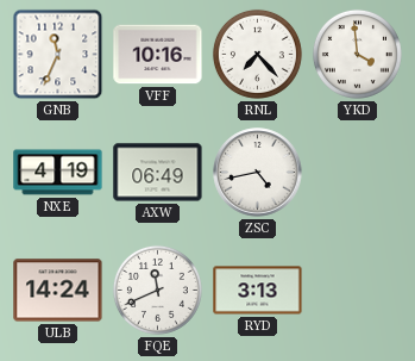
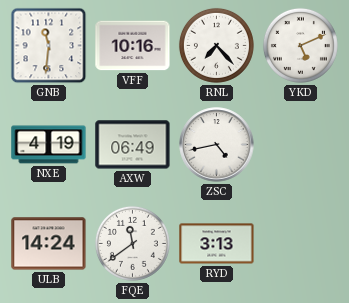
GNB: 11:34 -> 11:31 (49, 46)
YKD: 3:59 -> 5:11 (300, 45)
FQE: 11:41 -> 11:39 (132, 243)
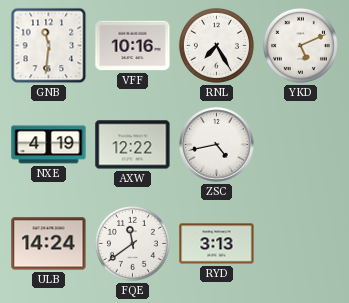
RNL: 7:23 -> 7:25 (216, 45)
AXW: 06:49 -> 12:22 (133, 145)
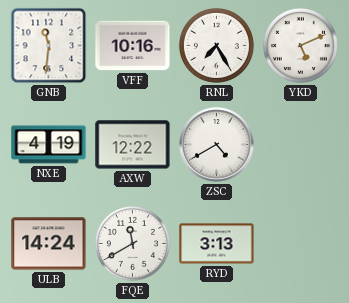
ZSC: 4:43 -> 4:40 (217, 145)
FQE: 11:39 -> 11:40 (132, 243)
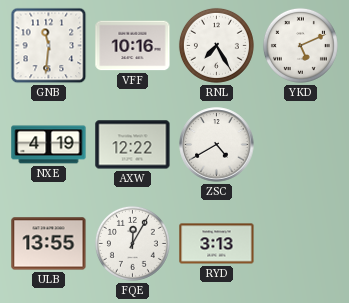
ULB: 14:24 -> 13:55 (49, 244)
FQE: 11:40 -> 12:05 (132, 243)
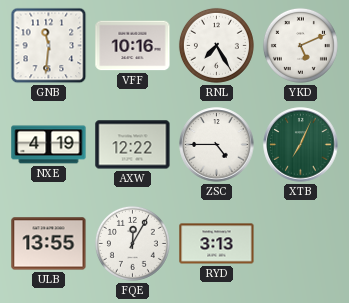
ZSC: 4:40 -> 4:45 (217, 145)
XTB: none -> 7:04 (301, 145)
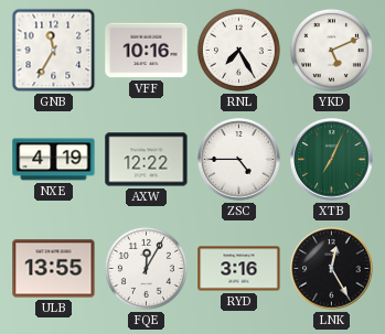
GNB: 11:31 -> 11:35 (54, 51)
RYD: 3:13 -> 3:16 (239, 269)
LNK: none -> 12:25 (332, 269)
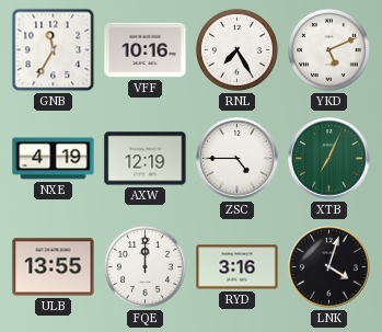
AXW: 12:22 -> 12:19 (146, 159)
FQE: 12:05 -> 12:00 (144, 266)
LNK: 12:25 -> 4:03 (329, 267)
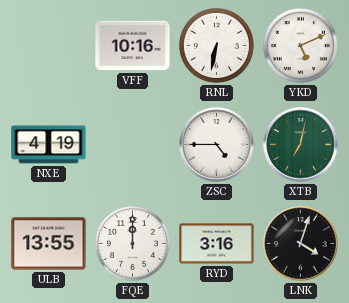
GNB: 11:35 -> none (54, 50)
RNL: 7:25 -> 6:32 (216, 45)
AXW: 12:19 -> none (146, 159)
XTB: 7:04 -> 7:02 (301, 145)
